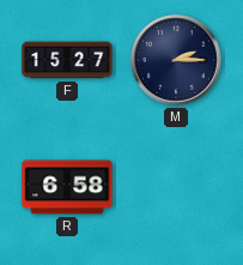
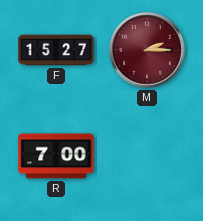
M dial: navy -> burgundy (147, 50)
R: 6:58 -> 7:00 (56, 156)
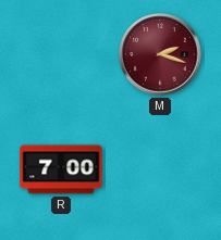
F: 15:27 -> none (56, 50)
M: 2:15 -> 2:18 (160, 54)
